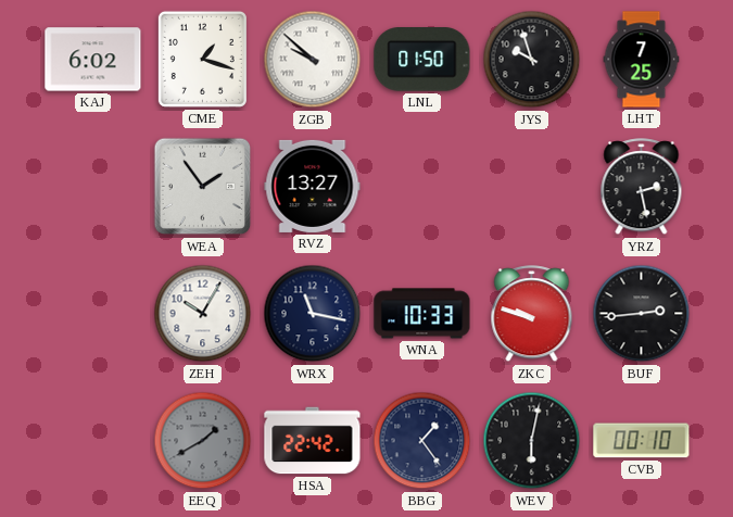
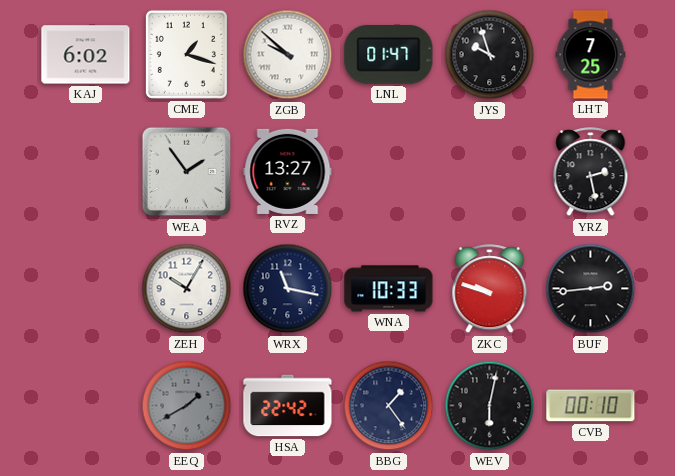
LNL: 01:50 -> 01:47 (389, 55)
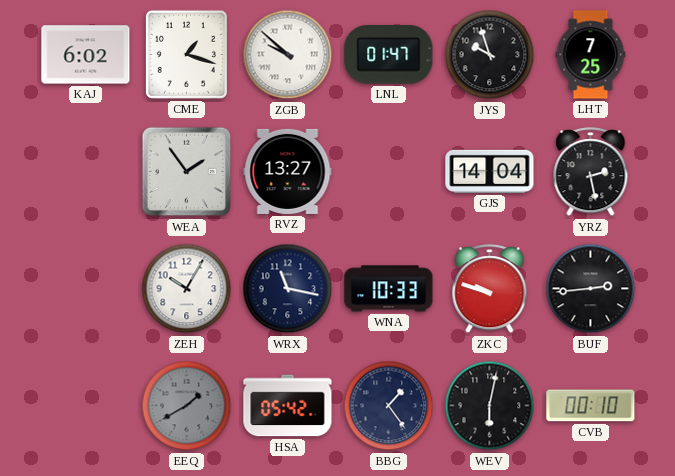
GJS: none -> 14:04 (490, 171)
HSA: 22:42 -> 05:42 (288, 406)
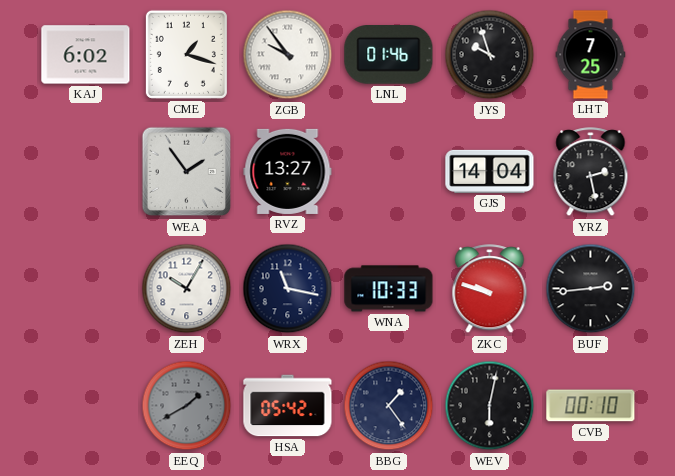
ZGB: 9:52 -> 9:54 (288, 55)
LNL: 01:47 -> 01:46 (389, 55)
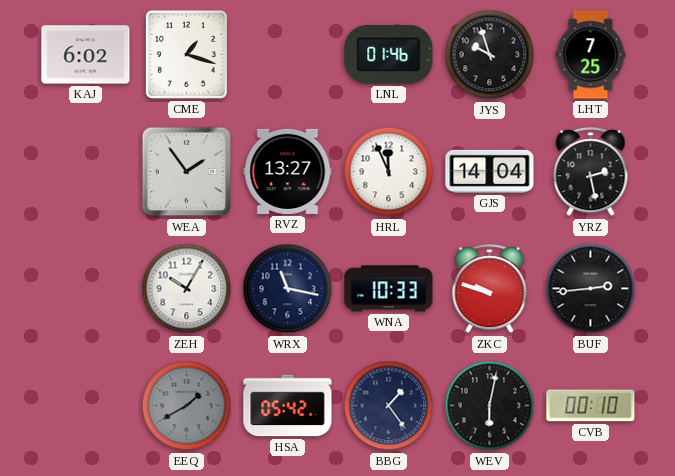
ZGB: 9:54 -> none (288, 55)
HRL: none -> 11:56 (389, 172)
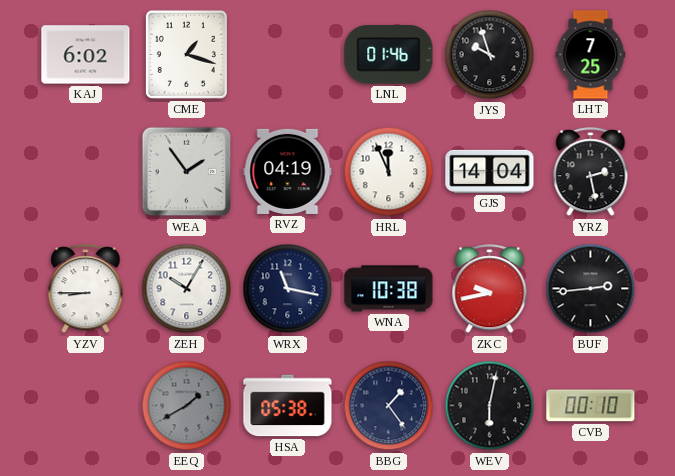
RVZ: 13:27 -> 04:19 (288, 171)
YZV: none -> 8:45 (86, 289)
WNA: 10:33 -> 10:38 (389, 289)
ZKC: 9:48 -> 9:43 (490, 289)
HSA: 05:42 -> 05:38 (288, 406)
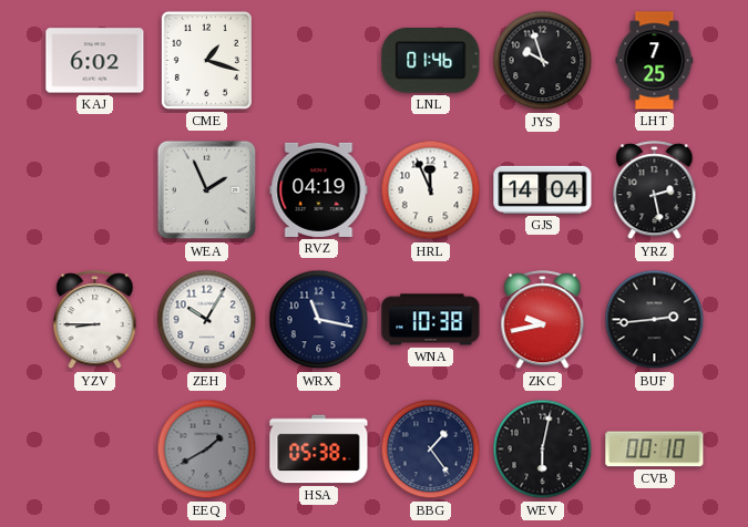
WEA: 1:54 -> 1:56 (207, 190)
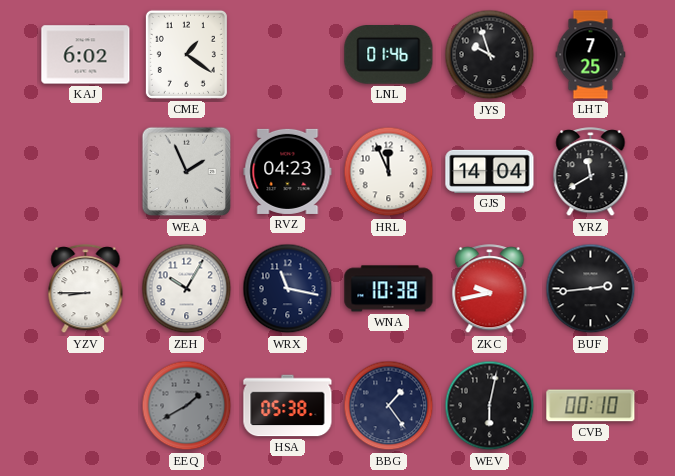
CME: 1:18 -> 1:21 (186, 54)
RVZ: 04:19 -> 04:23 (288, 171)
YRZ: 2:28 -> 11:40 (591, 172)
